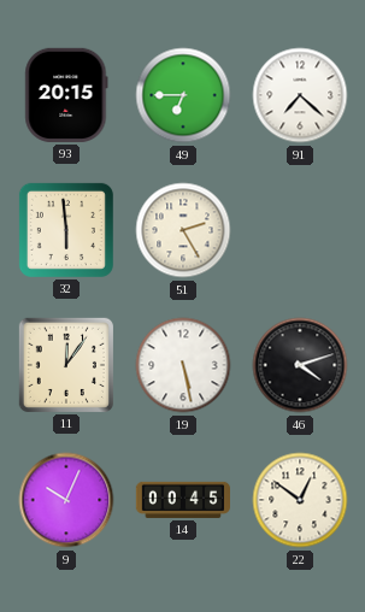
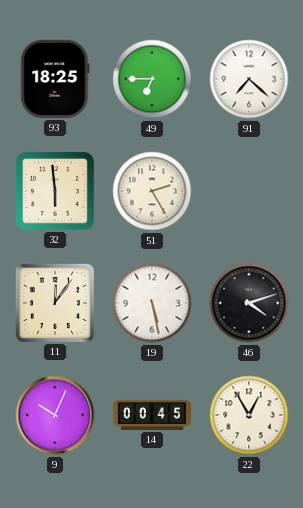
93: 20:15 -> 18:25 (55, 79)
22: 12:51 -> 12:55 (249, 415)
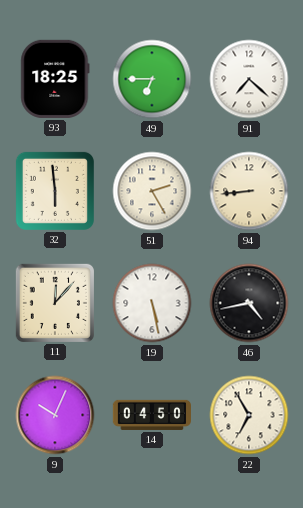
94: none -> 8:44 (249, 191)
11: 12:06 -> 12:07 (55, 303)
46: 4:12 -> 4:43 (249, 303)
14: 00:45 -> 04:50 (151, 415)
22: 12:55 -> 6:55 (249, 415)
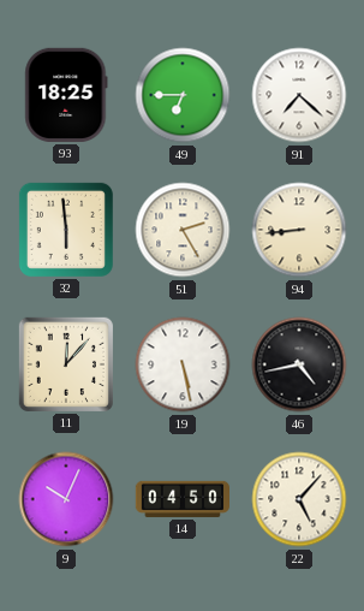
22: 6:55 -> 5:07 (299, 499)
